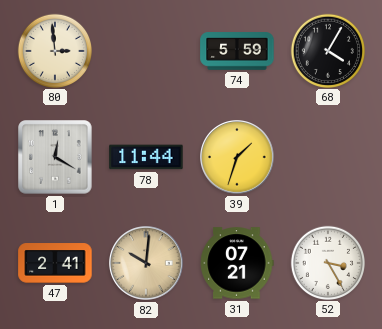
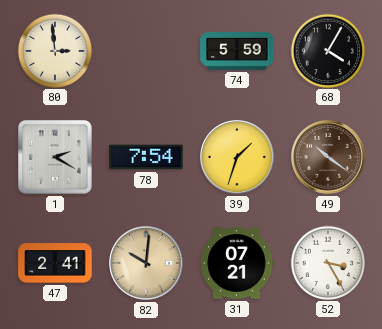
1: 12:20 -> 2:20 (55, 157)
78: 11:44 -> 7:54 (146, 157)
49: none -> 10:21 (329, 158)
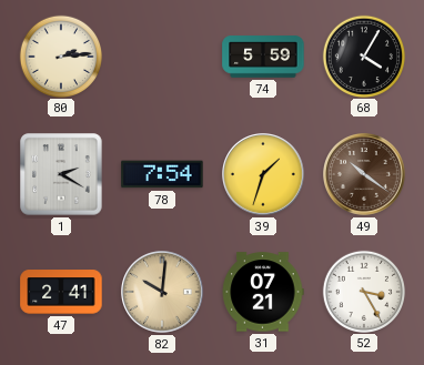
80: 2:59 -> 2:14 (60, 55)
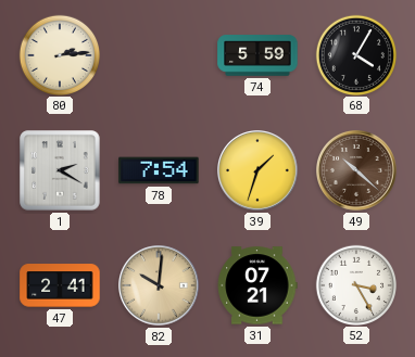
49: 10:21 -> 10:22 (357, 171)
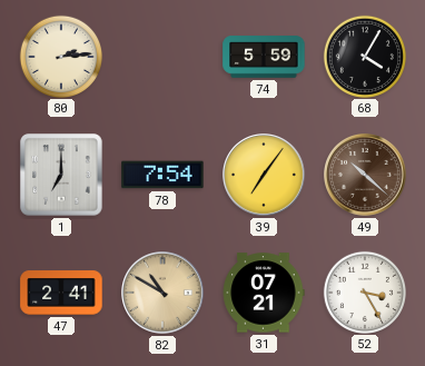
1: 2:20 -> 7:00 (61, 175)
39: 1:33 -> 7:06 (265, 176)
82: 10:01 -> 10:50 (164, 294)
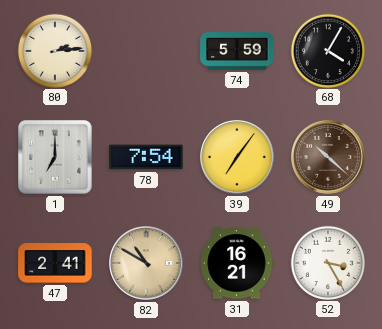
31: 07:21 -> 16:21 (237, 263)
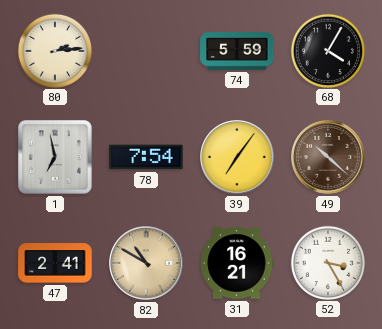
1: 7:00 -> 6:58 (55, 157)
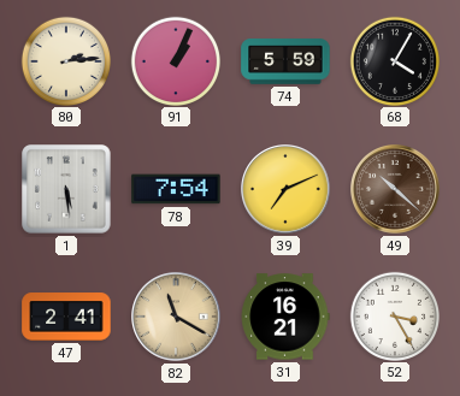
91: none -> 1:04 (175, 60)
1: 6:58 -> 5:29 (66, 189)
39: 7:06 -> 7:11 (287, 190)
82: 10:50 -> 11:20 (177, 318)
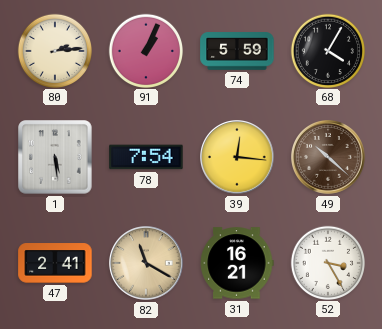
39: 7:11 -> 12:16 (238, 158)
